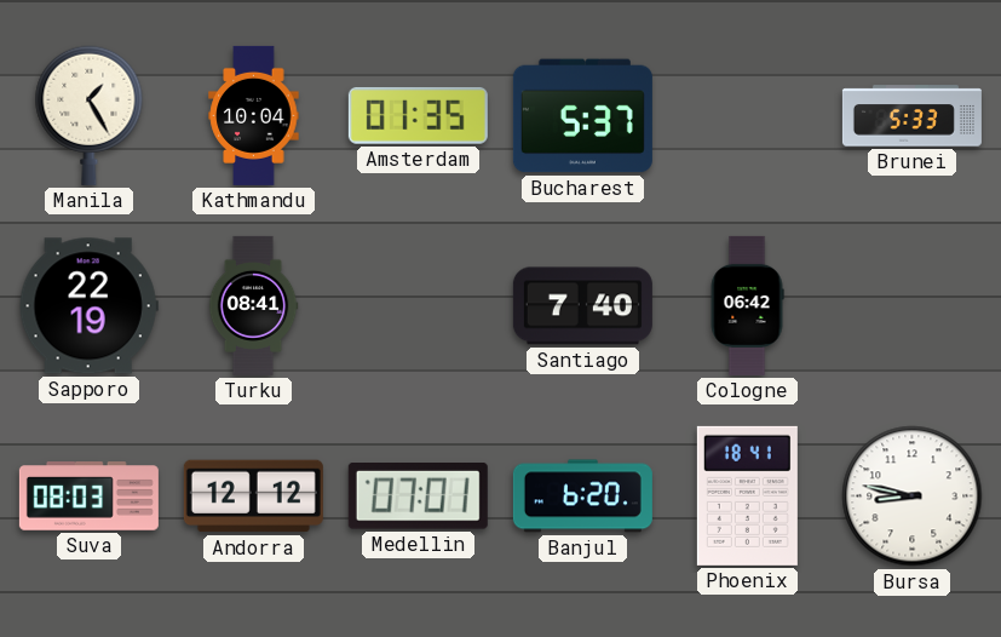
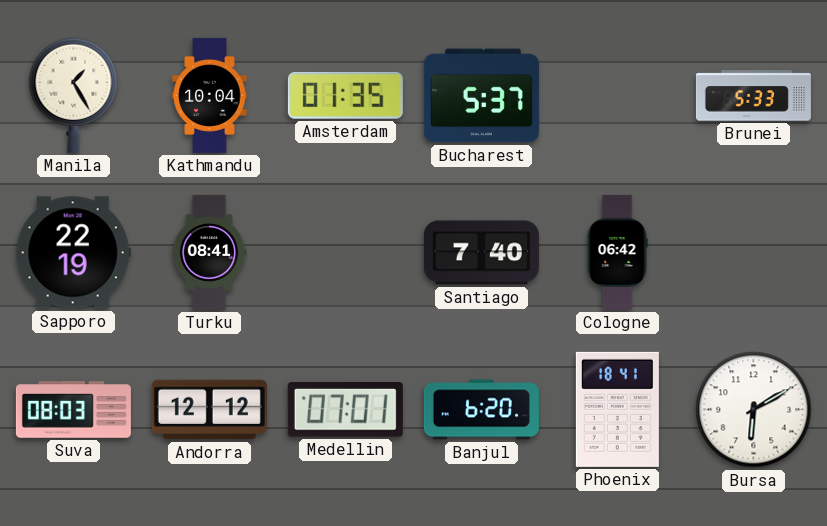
Bursa: 8:47 -> 6:10 (754, 410)
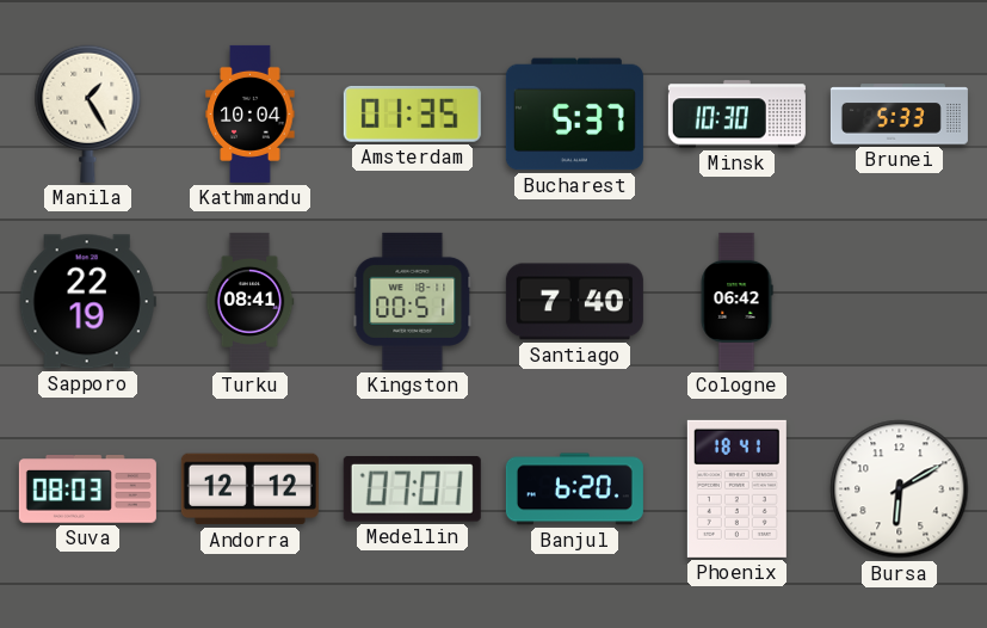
Minsk: none -> 10:30 (736, 115)
Kingston: none -> 00:51 (413, 301)
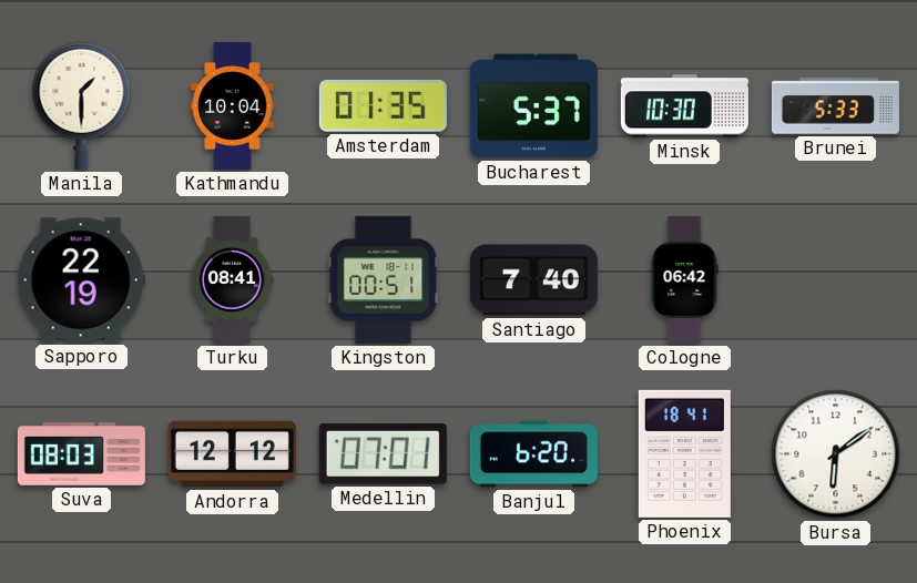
Manila: 1:25 -> 1:30 (82, 105)
Bursa: 6:10 -> 6:09 (836, 454)
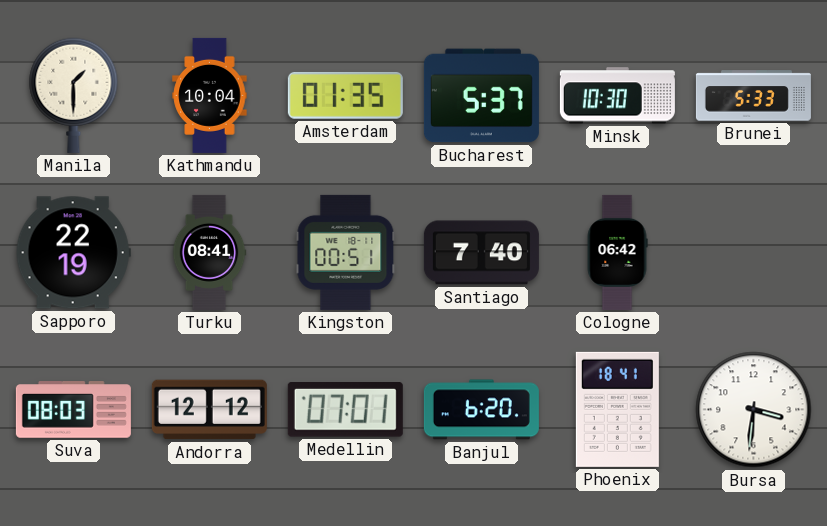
Bursa: 6:09 -> 3:31 (754, 410)
